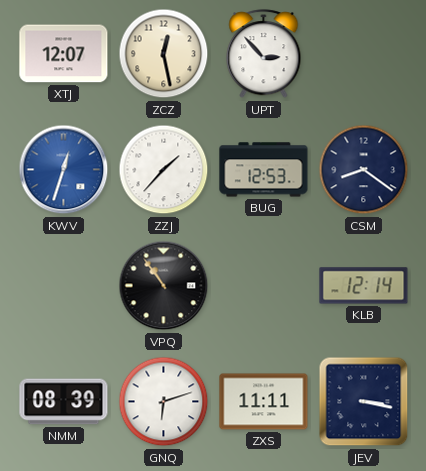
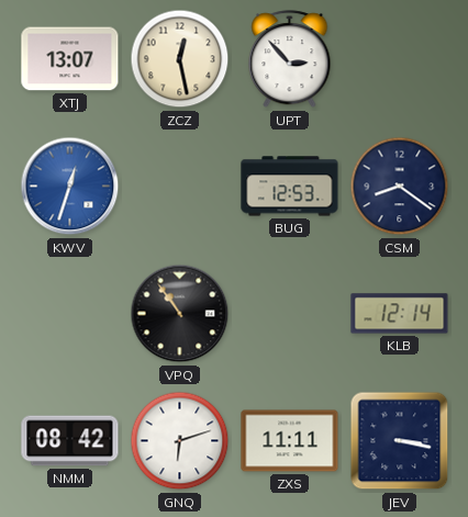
XTJ: 12:07 -> 13:07 (70, 59)
ZZJ: 1:37 -> none (164, 170)
NMM: 08:39 -> 08:42 (70, 441)
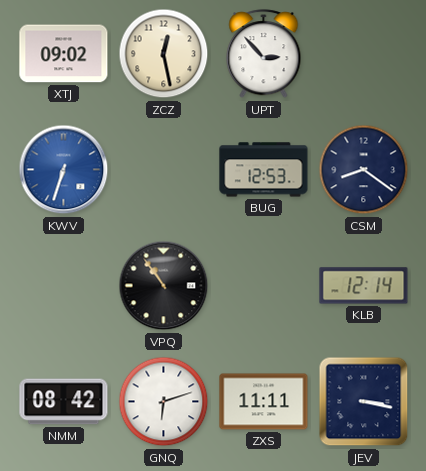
XTJ: 13:07 -> 09:02 (64, 54)
KWV: 12:33 -> 6:33 (64, 170)
